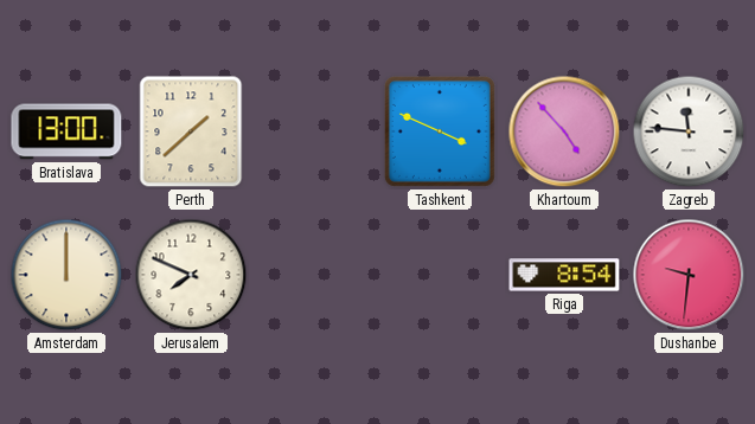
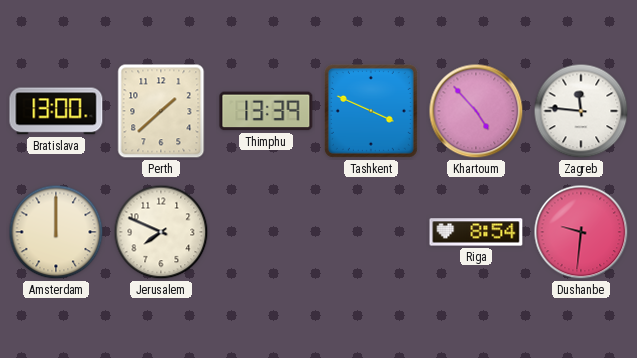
Thimphu: none -> 13:39 (266, 111)
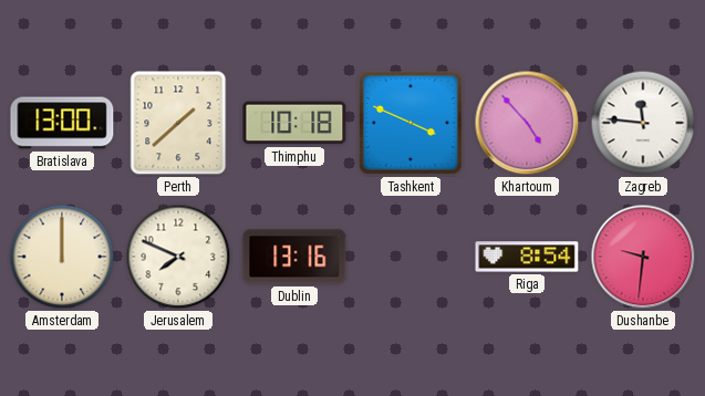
Thimphu: 13:39 -> 10:18 (294, 123)
Dublin: none -> 13:16 (294, 257)
